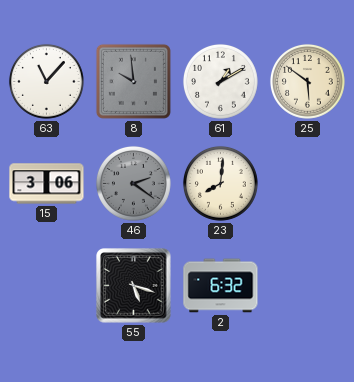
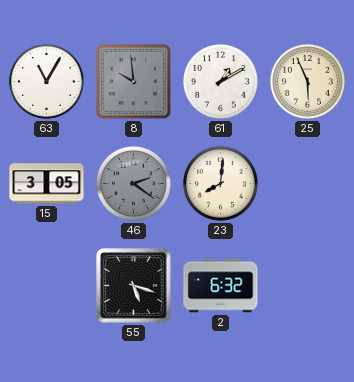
63: 11:07 -> 11:05 (47, 82)
25: 5:51 -> 5:56 (308, 82)
15: 3:06 -> 3:05 (47, 184)
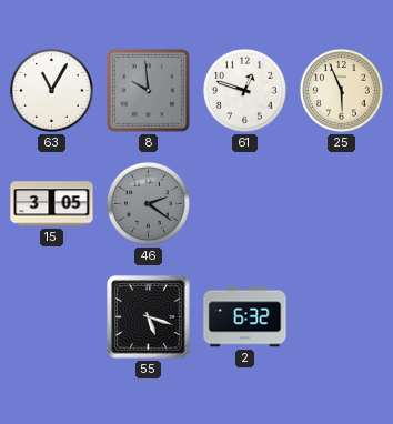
61: 1:10 -> 12:48 (245, 91)
23: 8:01 -> none (221, 184)
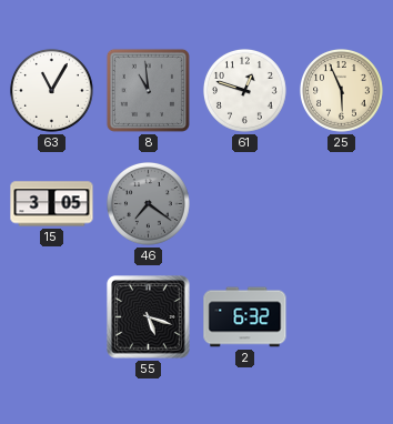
8: 9:59 -> 10:59 (148, 90)
46: 2:21 -> 7:21 (149, 204)
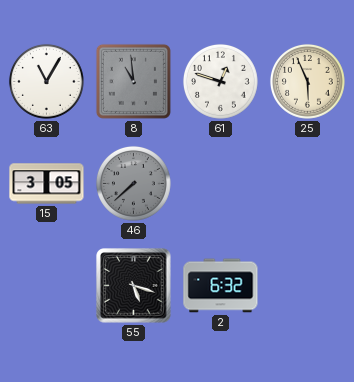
46: 7:21 -> 7:38 (134, 184)
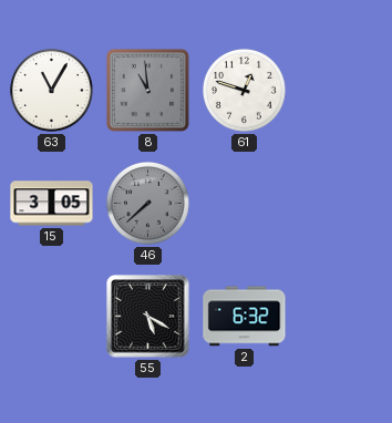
25: 5:56 -> none (308, 82)
55: 5:18 -> 5:20 (148, 317)
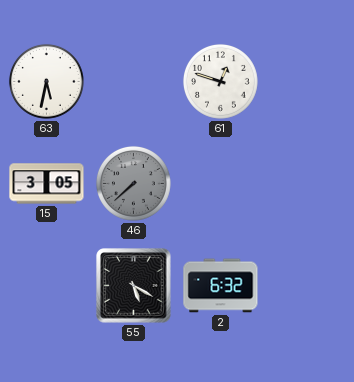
63: 11:05 -> 5:32 (47, 82)
8: 10:59 -> none (147, 90)
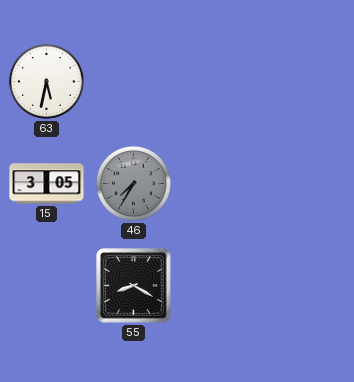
61: 12:48 -> none (221, 82)
46: 7:38 -> 7:35 (134, 184)
55: 5:20 -> 8:20 (134, 286)
2: 6:32 -> none (221, 286)
